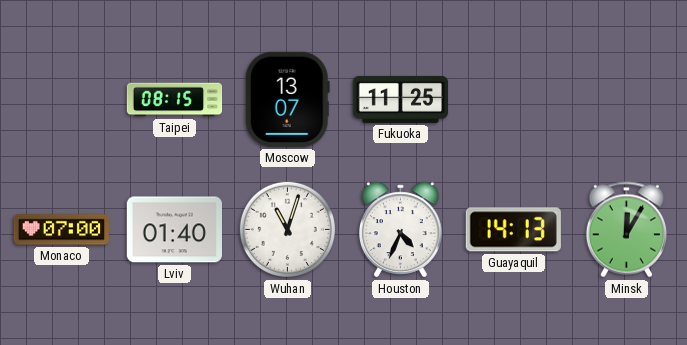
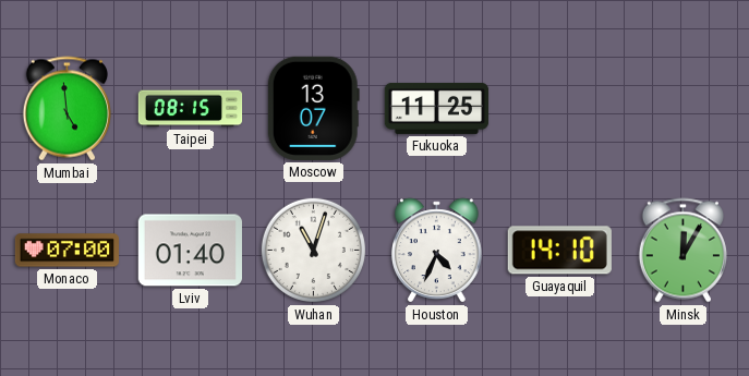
Mumbai: none -> 4:59 (67, 109)
Guayaquil: 14:13 -> 14:10 (559, 251)
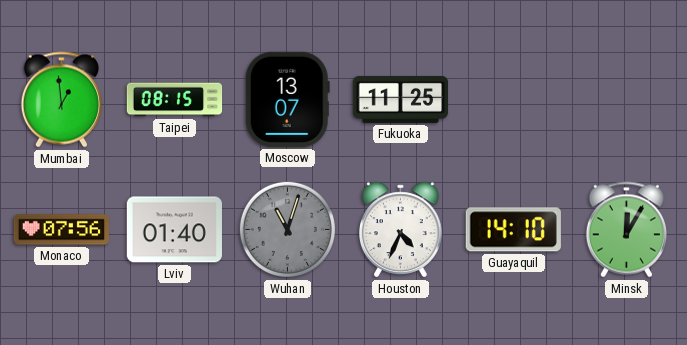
Mumbai: 4:59 -> 12:59 (61, 100)
Monaco: 07:00 -> 07:56 (61, 230)
Wuhan dial: white -> grey (287, 229)
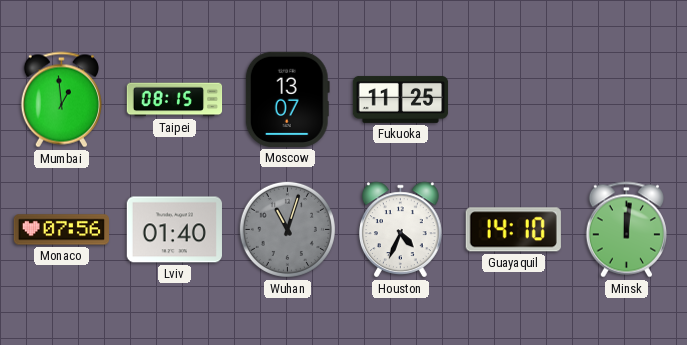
Minsk: 12:05 -> 12:01 (626, 230)
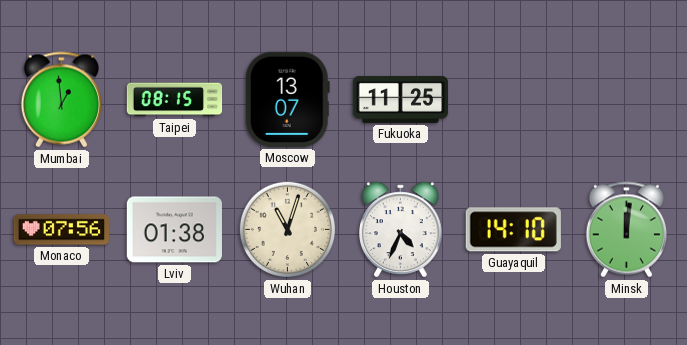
Lviv: 01:40 -> 01:38 (174, 230)
Wuhan dial: grey -> cream (287, 229)
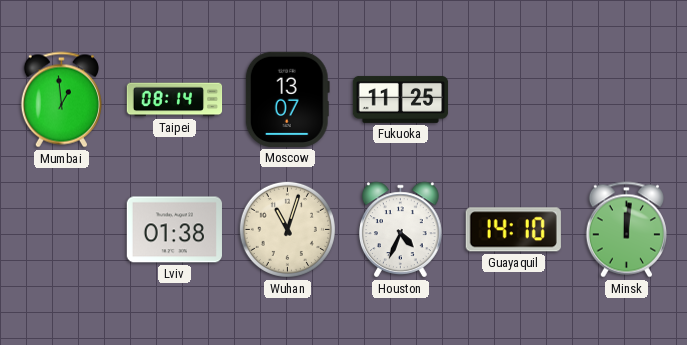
Taipei: 08:15 -> 08:14 (175, 100)
Monaco: 07:56 -> none (61, 230)
